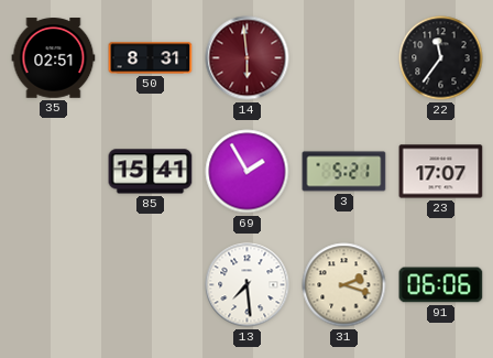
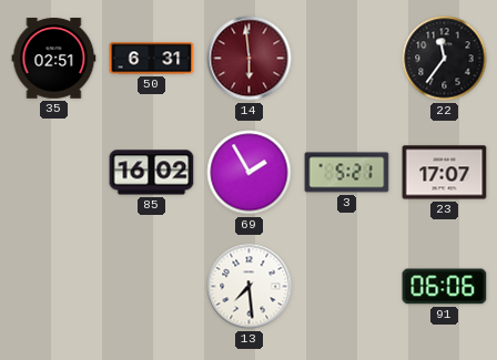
50: 8:31 -> 6:31 (152, 59)
85: 15:41 -> 16:02 (152, 173)
31: 2:18 -> none (344, 285)
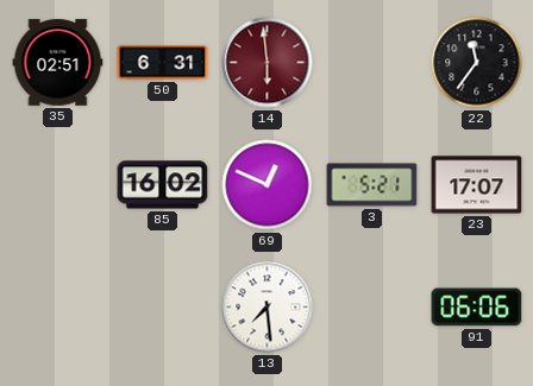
69: 1:55 -> 12:49 (268, 185)
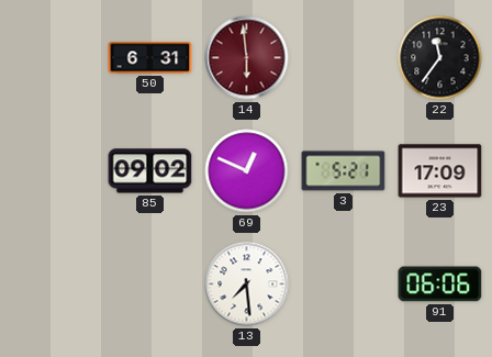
35: 02:51 -> none (58, 63)
85: 16:02 -> 09:02 (150, 171)
23: 17:07 -> 17:09 (440, 171)
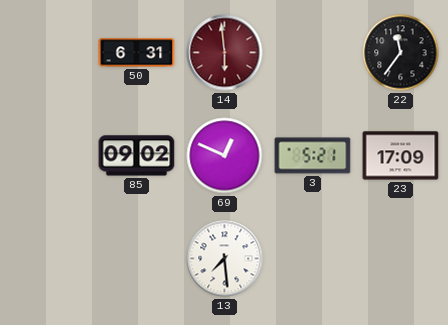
91: 06:06 -> none (440, 285)
